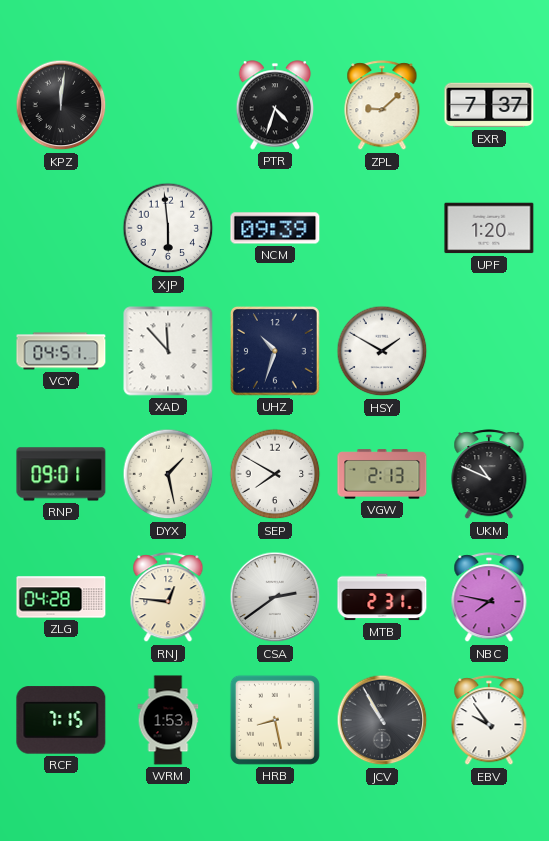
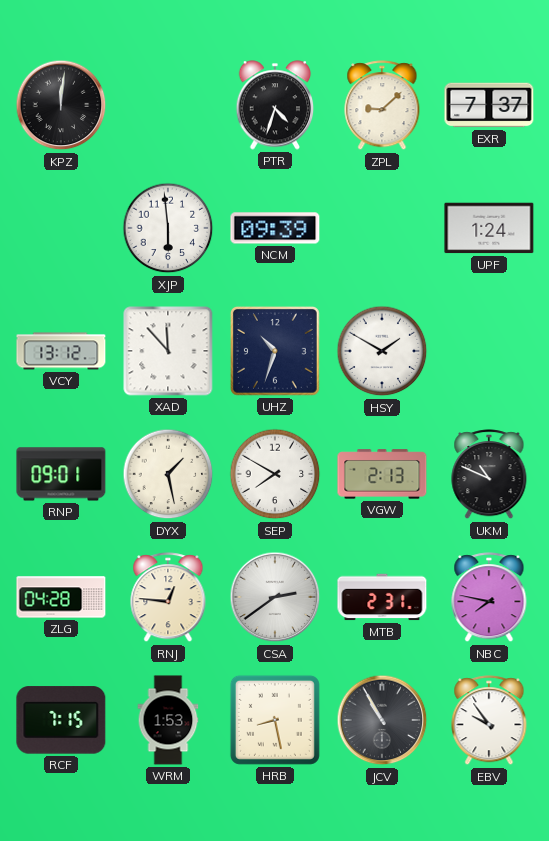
UPF: 1:20 -> 1:24 (489, 228)
VCY: 04:51 -> 13:12 (61, 351)
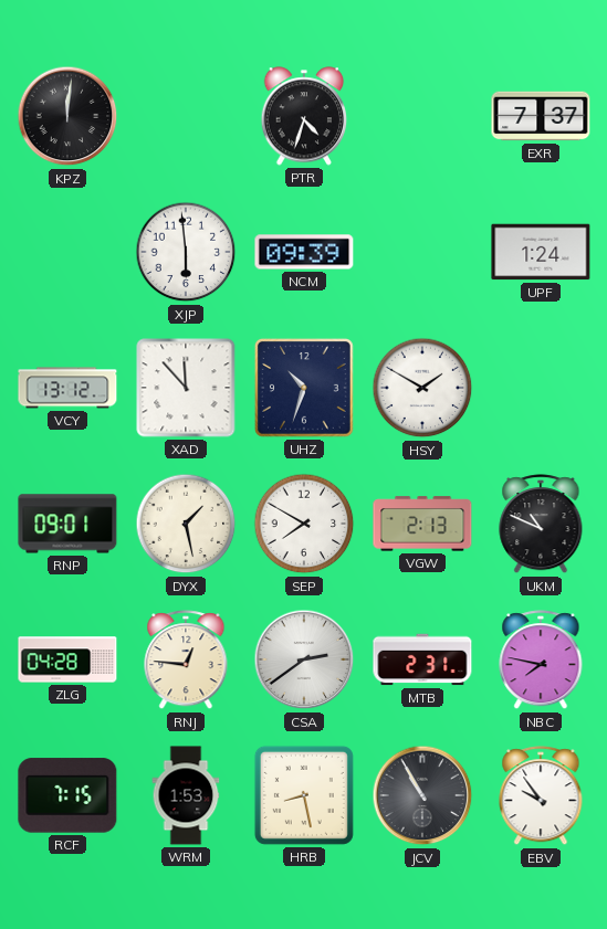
ZPL: 9:08 -> none (382, 106)
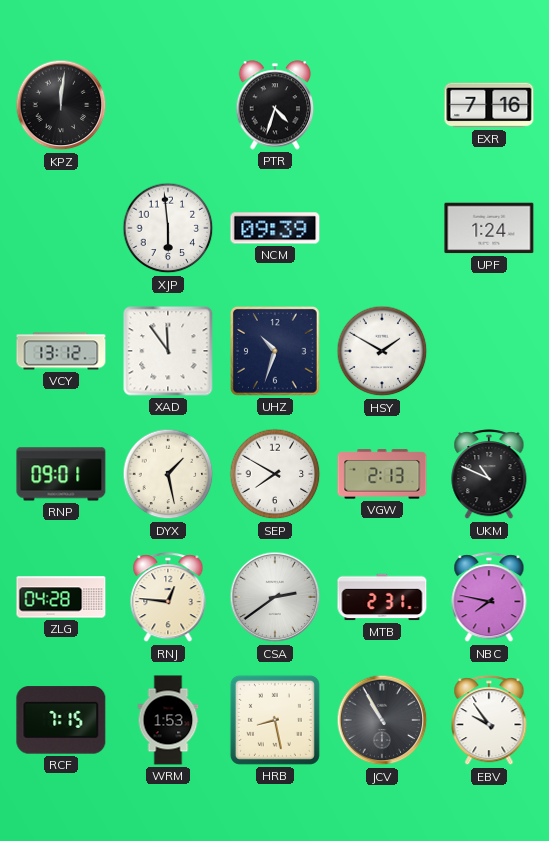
EXR: 7:37 -> 7:16 (489, 105)
XAD: 11:53 -> 11:54 (168, 351)
